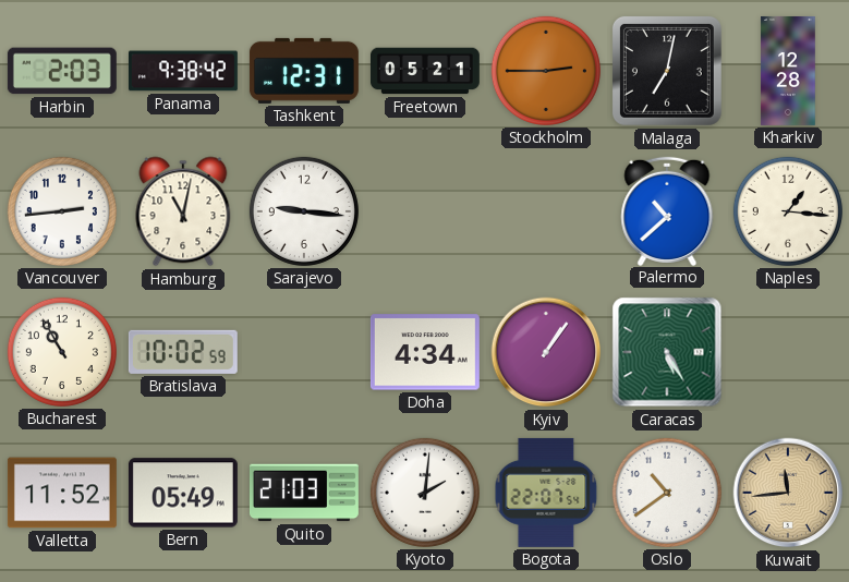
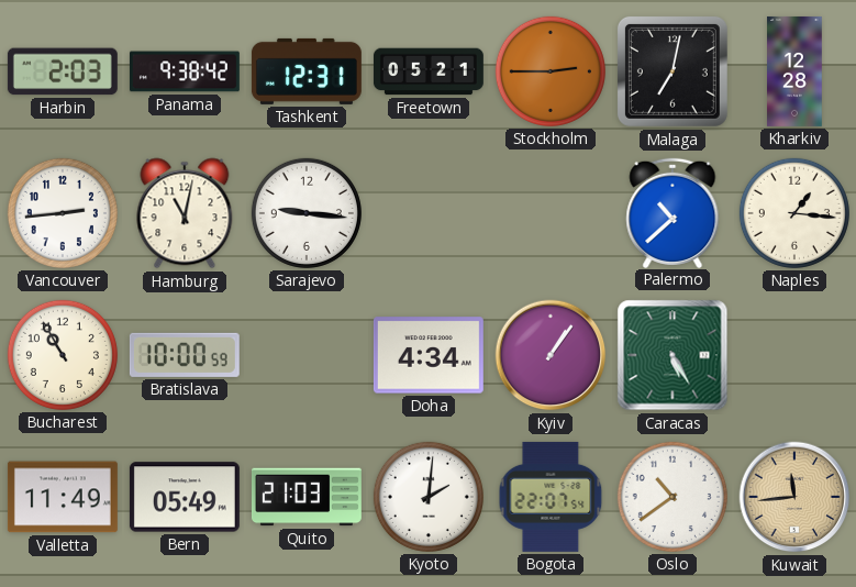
Bratislava: 10:02 -> 10:00 (185, 355)
Valletta: 11:52 -> 11:49 (63, 497)
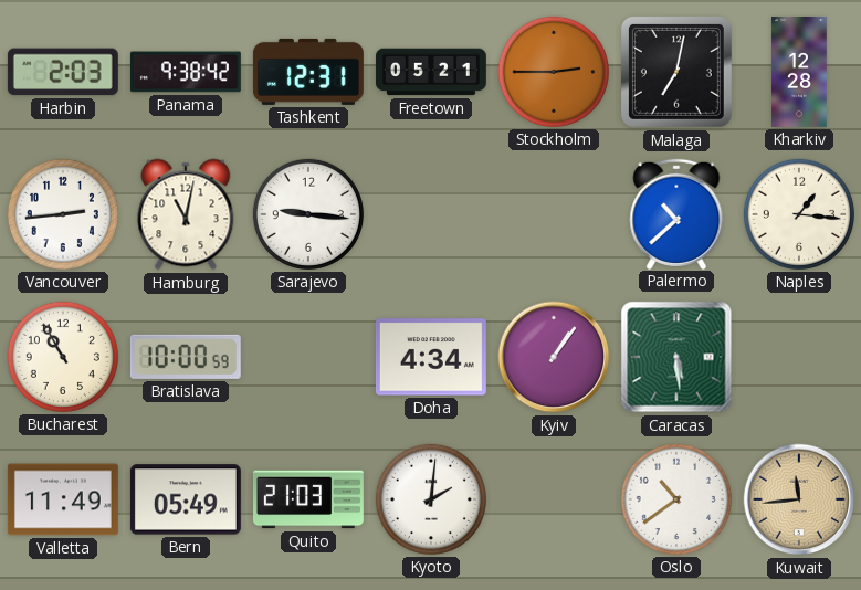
Caracas: 5:25 -> 5:29 (676, 357)
Bogota: 22:07 -> none (551, 497)
